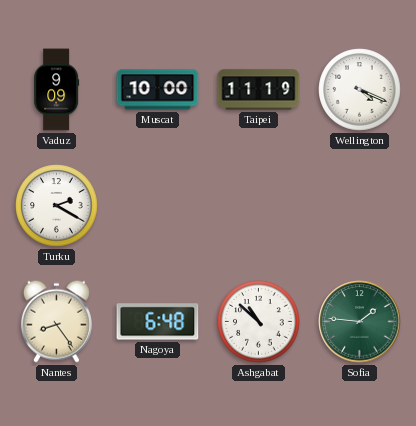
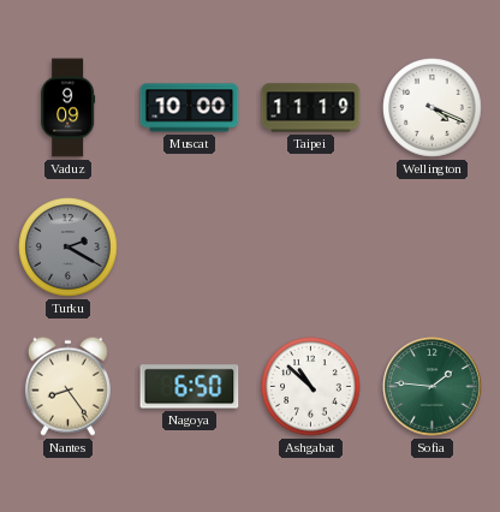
Turku dial: white -> grey (69, 248)
Nagoya: 6:48 -> 6:50 (190, 387)
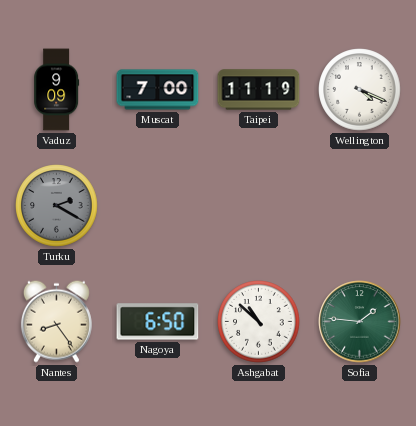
Muscat: 10:00 -> 7:00 (158, 90)
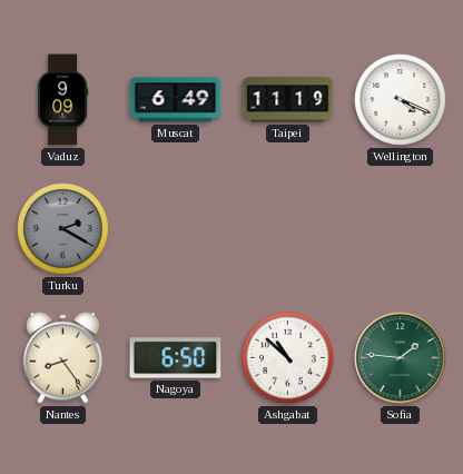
Muscat: 7:00 -> 6:49 (176, 100)
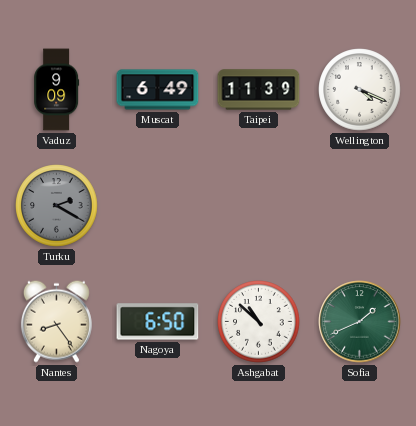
Taipei: 11:19 -> 11:39 (259, 90)
Sofia: 1:46 -> 1:41 (360, 322)
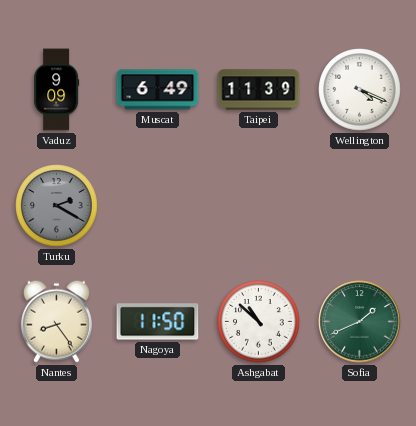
Nagoya: 6:50 -> 11:50 (158, 322)
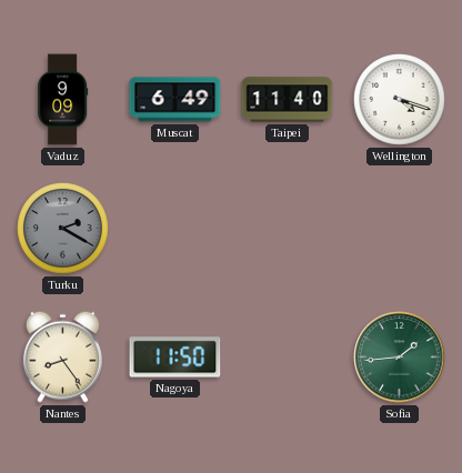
Taipei: 11:39 -> 11:40 (288, 100)
Wellington: 4:19 -> 4:18 (400, 100)
Ashgabat: 10:52 -> none (259, 322)
Sofia: 1:41 -> 1:44 (400, 358)
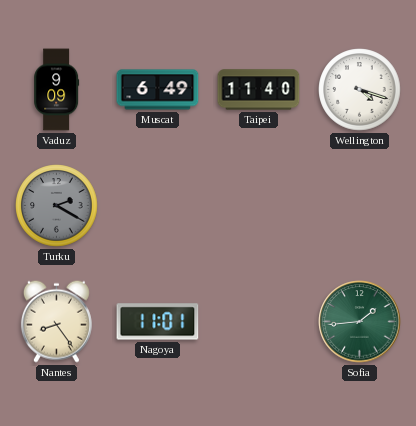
Nagoya: 11:50 -> 11:01 (158, 322)
